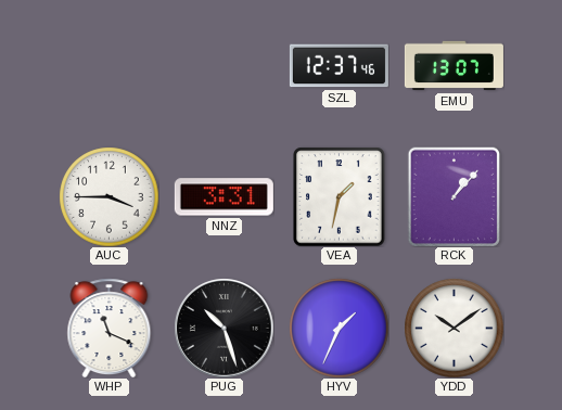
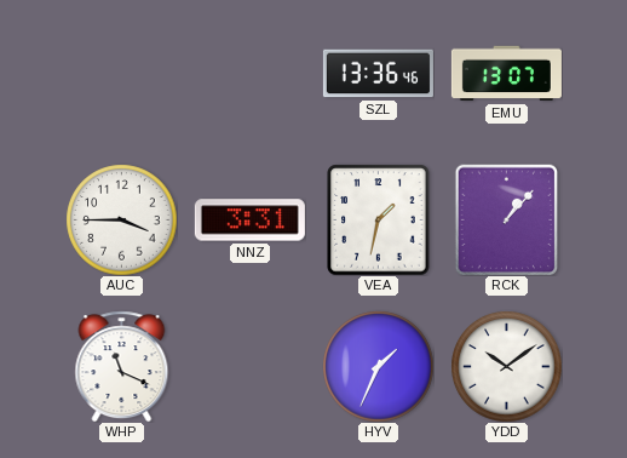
SZL: 12:37 -> 13:36 (378, 74)
PUG: 10:27 -> none (223, 328)
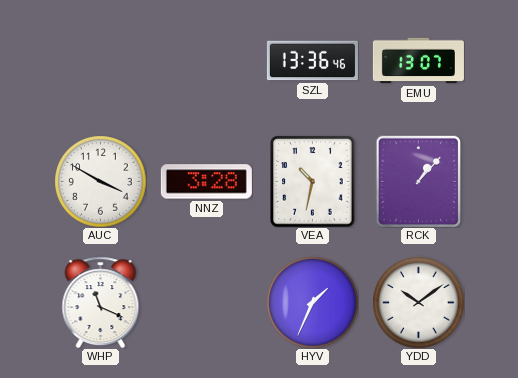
AUC: 3:45 -> 3:50 (100, 181)
NNZ: 3:31 -> 3:28 (206, 182)
VEA: 1:32 -> 10:32 (313, 181)
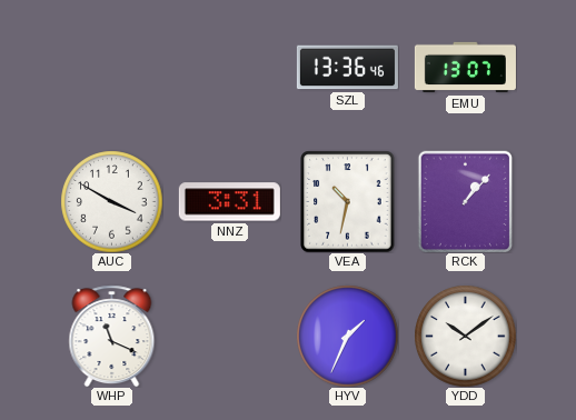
NNZ: 3:28 -> 3:31 (229, 202)
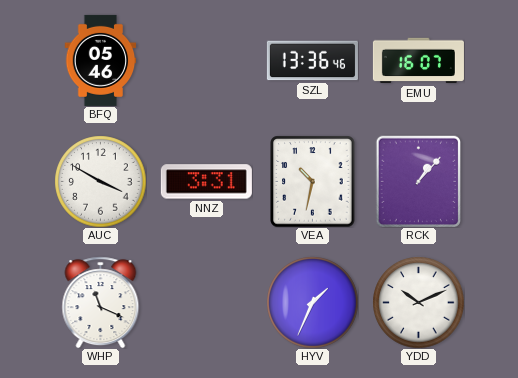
BFQ: none -> 05:46 (101, 60)
EMU: 13:07 -> 16:07 (418, 61)
YDD: 10:09 -> 10:11 (418, 302)
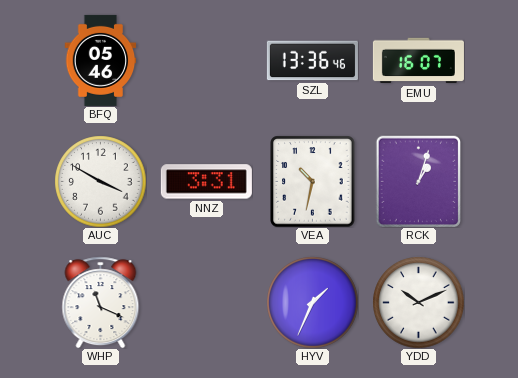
RCK: 1:07 -> 1:03 (419, 181)
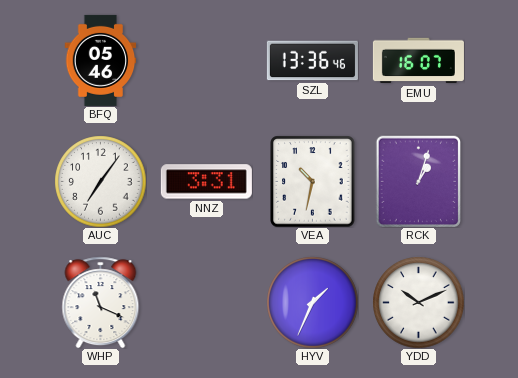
AUC: 3:50 -> 7:06 (100, 181)
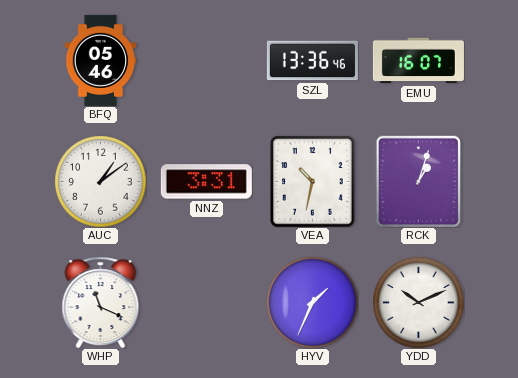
AUC: 7:06 -> 1:09 (100, 181)
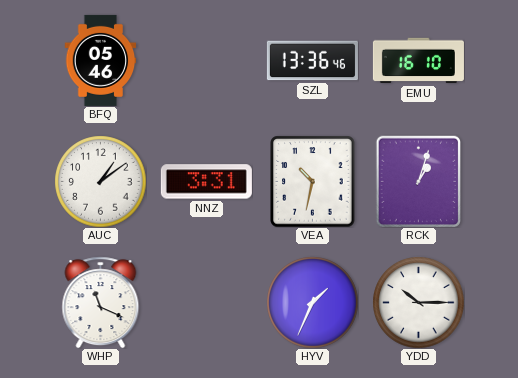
EMU: 16:07 -> 16:10 (418, 61)
YDD: 10:11 -> 10:15 (418, 302)
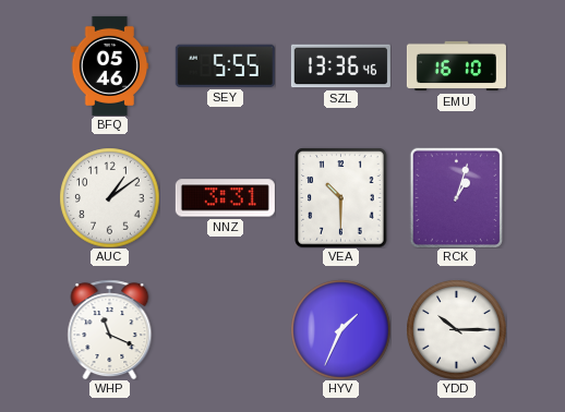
SEY: none -> 5:55 (225, 65)
VEA: 10:32 -> 10:30 (341, 197)
